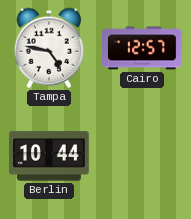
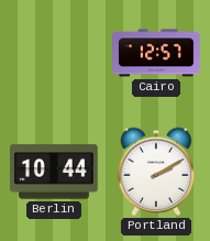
Tampa: 4:47 -> none (49, 48)
Portland: none -> 2:10 (156, 172)
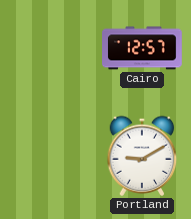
Berlin: 10:44 -> none (55, 172)
Portland: 2:10 -> 9:10 (142, 156)
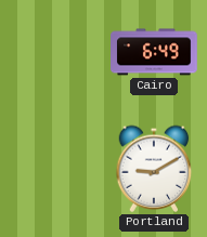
Cairo: 12:57 -> 6:49 (154, 52)
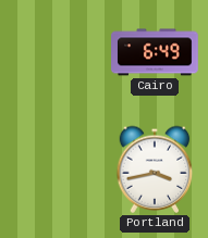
Portland: 9:10 -> 3:43 (155, 170)
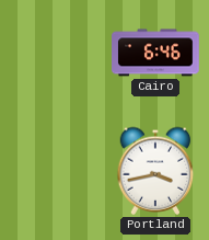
Cairo: 6:49 -> 6:46 (155, 53)
